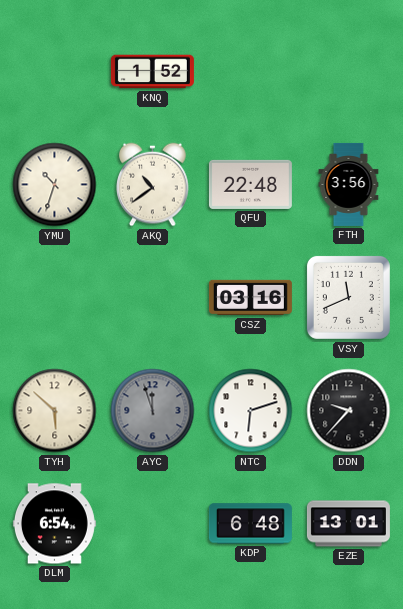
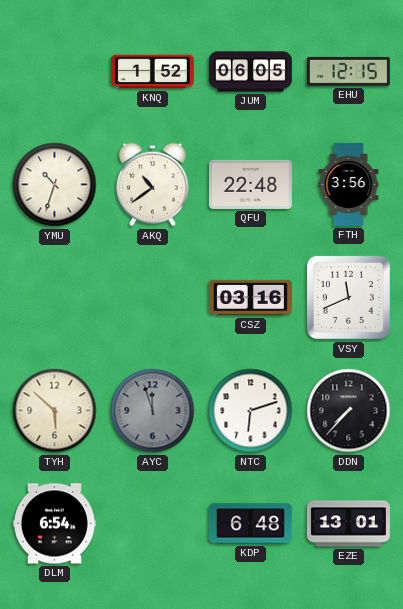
JUM: none -> 06:05 (250, 72)
EHU: none -> 12:15 (348, 71)
DDN: 9:37 -> 7:37 (349, 411)
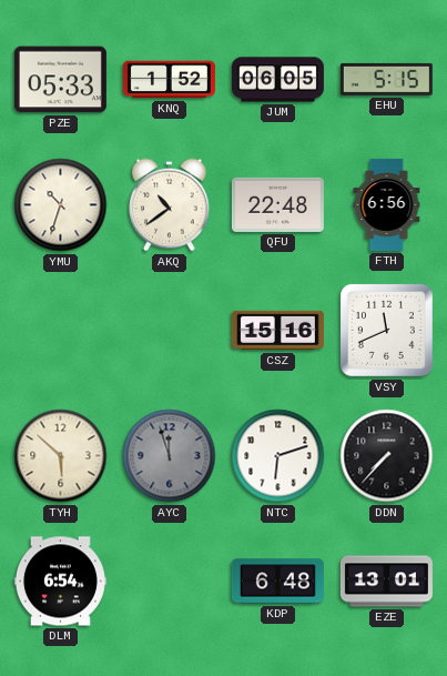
PZE: none -> 05:33 (60, 80)
EHU: 12:15 -> 5:15 (386, 79)
FTH: 3:56 -> 6:56 (387, 204)
CSZ: 03:16 -> 15:16 (277, 331)
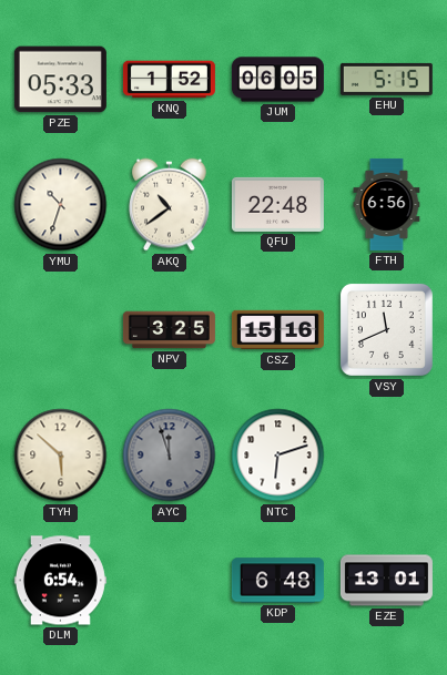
NPV: none -> 3:25 (169, 330)
DDN: 7:37 -> none (387, 456)
